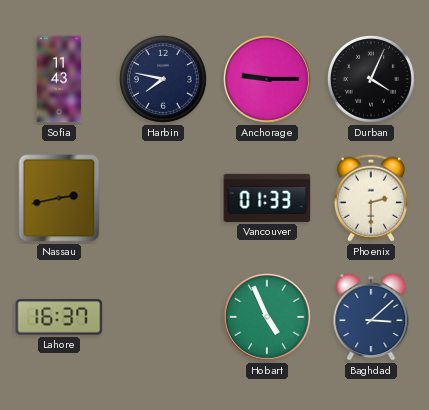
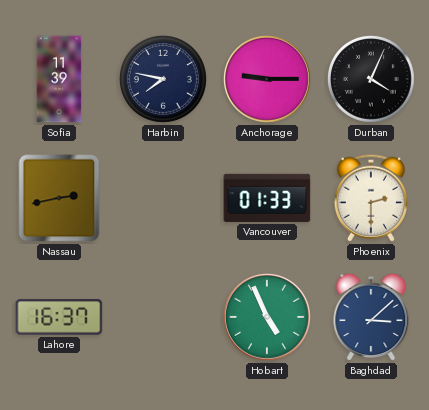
Sofia: 11:43 -> 11:39 (59, 79)
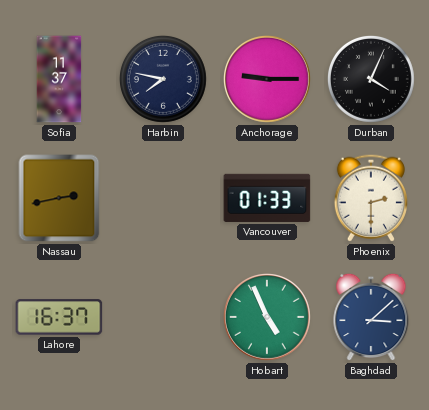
Sofia: 11:39 -> 11:37 (59, 79)
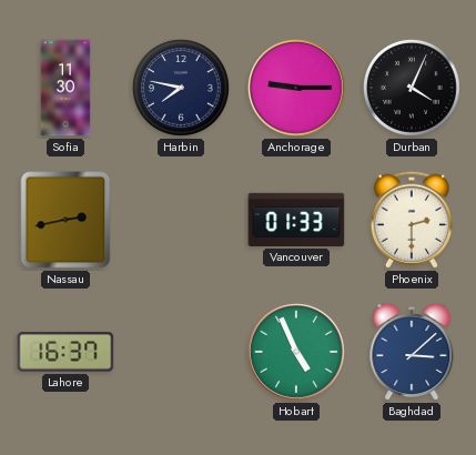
Sofia: 11:37 -> 11:30 (65, 88)
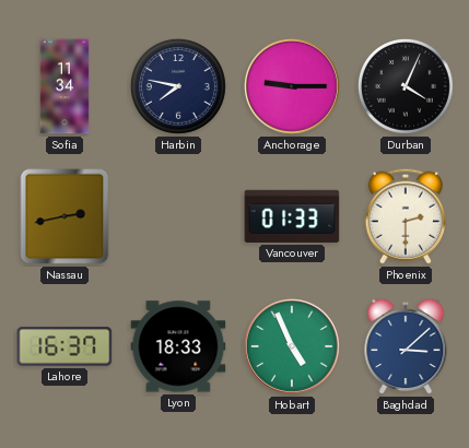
Sofia: 11:30 -> 11:34 (65, 86)
Lyon: none -> 18:33 (178, 346)
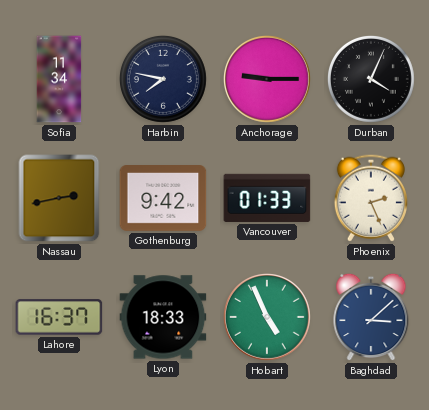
Gothenburg: none -> 9:42 (163, 199)
Phoenix: 2:30 -> 2:26 (371, 198)
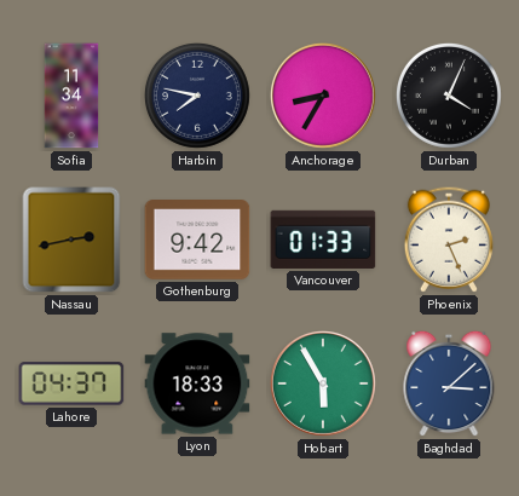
Anchorage: 9:15 -> 8:35 (324, 97)
Lahore: 16:37 -> 04:37 (71, 383)
Hobart: 4:56 -> 5:55 (324, 385)
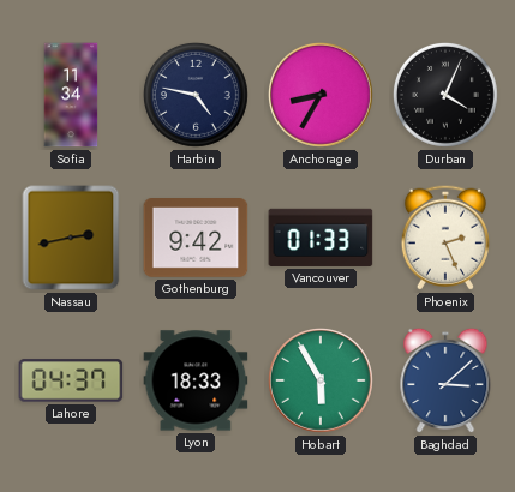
Harbin: 7:47 -> 4:47 (196, 95)
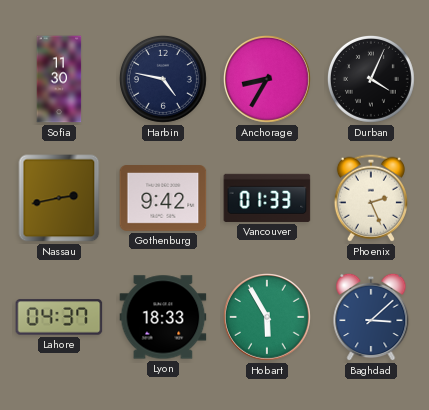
Sofia: 11:34 -> 11:30 (59, 79)
